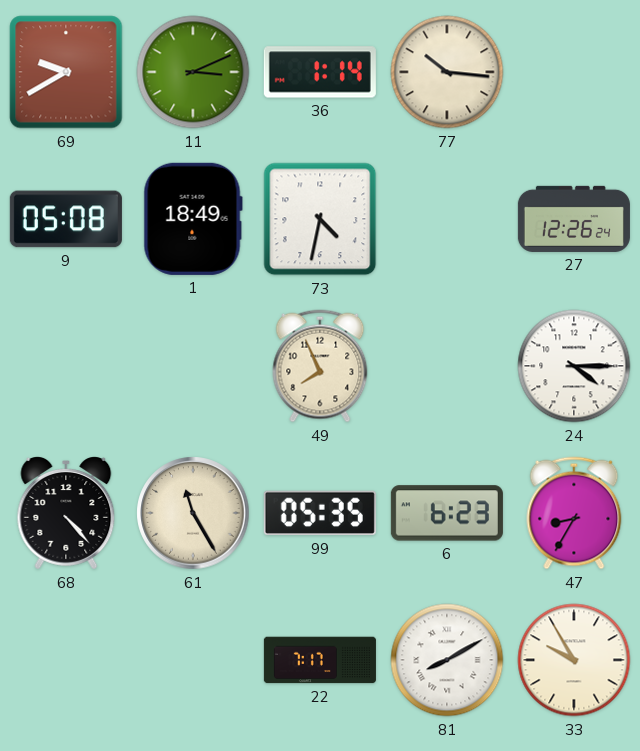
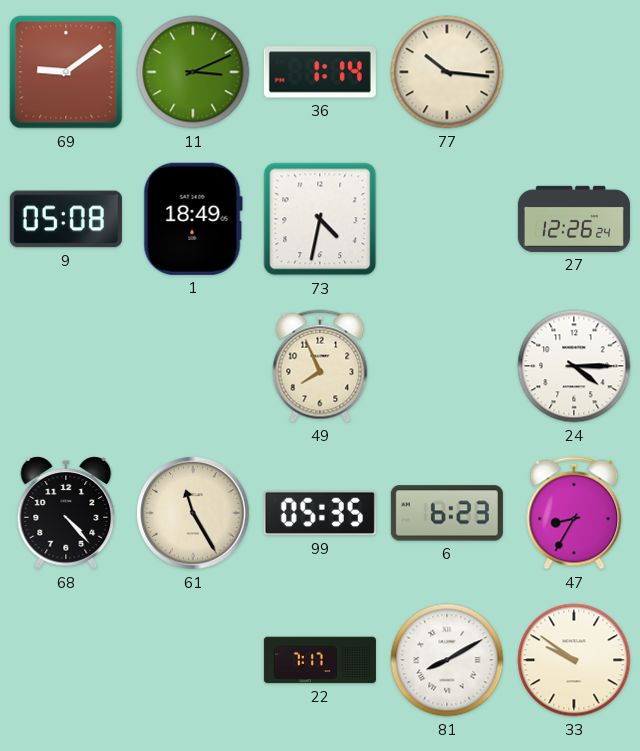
69: 9:40 -> 9:09 (66, 72)
33: 9:55 -> 9:51 (574, 660)
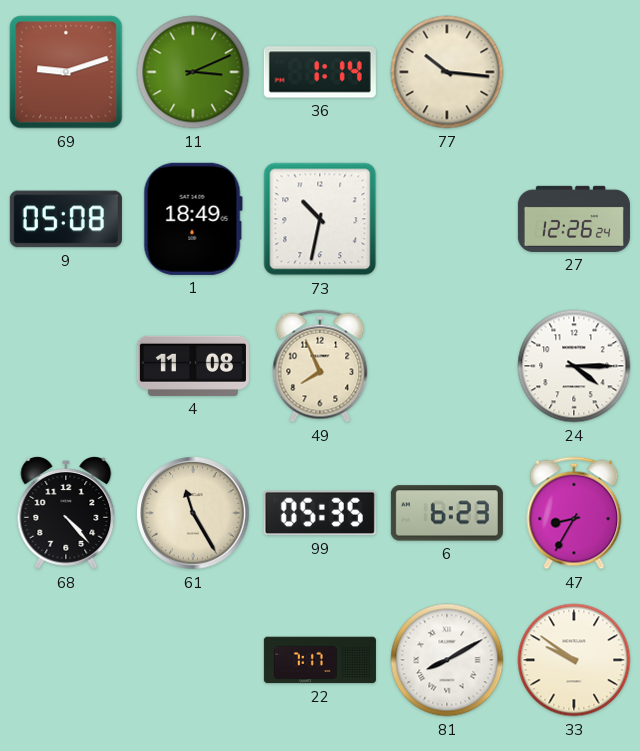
69: 9:09 -> 9:12 (66, 72)
73: 4:32 -> 10:32 (320, 219)
4: none -> 11:08 (193, 366)
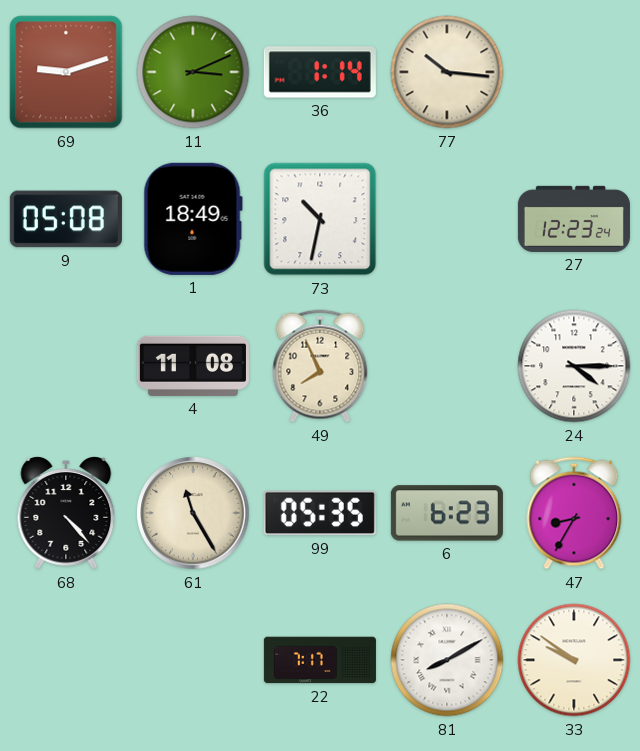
27: 12:26 -> 12:23 (574, 219)
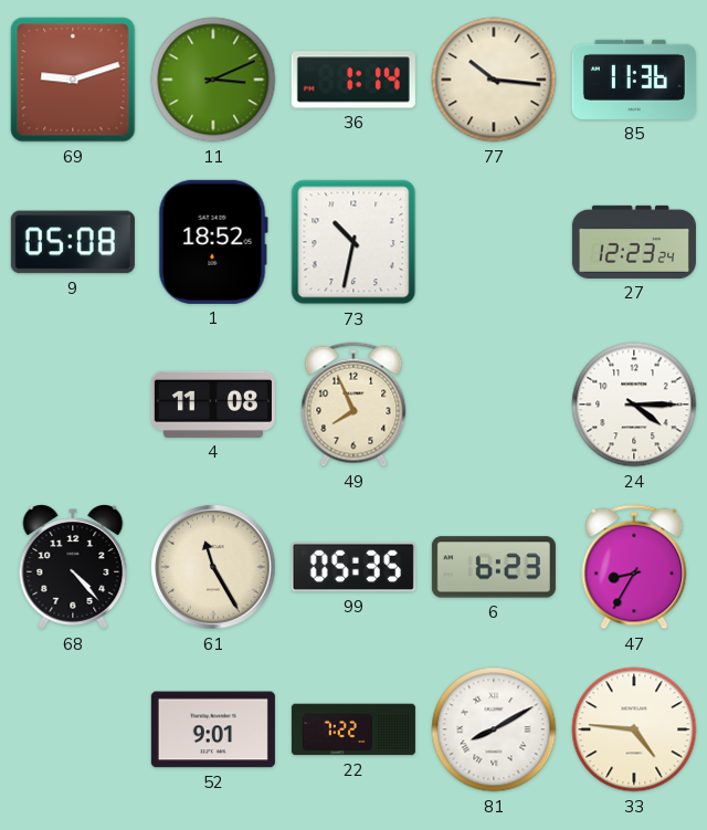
85: none -> 11:36 (634, 80)
1: 18:49 -> 18:52 (213, 242)
52: none -> 9:01 (213, 729)
22: 7:17 -> 7:22 (353, 729)
33: 9:51 -> 4:46 (634, 729)
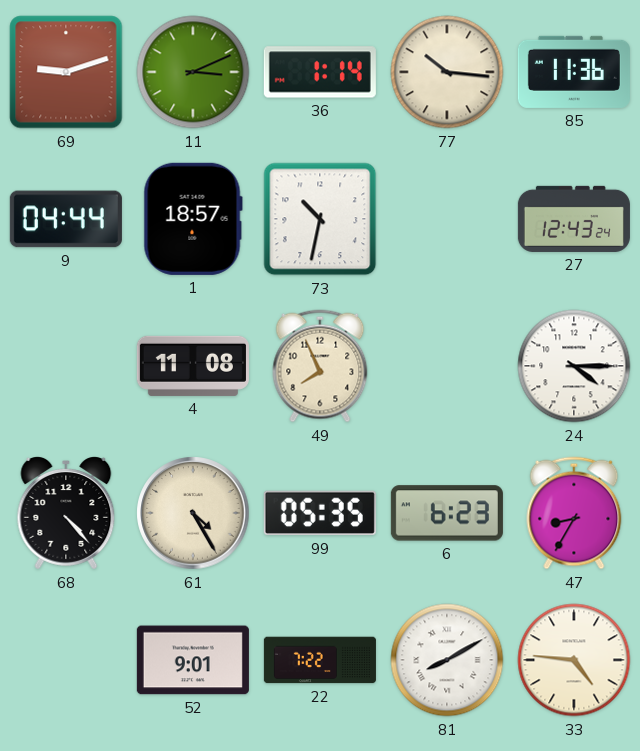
9: 05:08 -> 04:44 (66, 219)
1: 18:52 -> 18:57 (193, 219)
27: 12:23 -> 12:43 (574, 219)
61: 11:25 -> 4:25 (193, 513)
